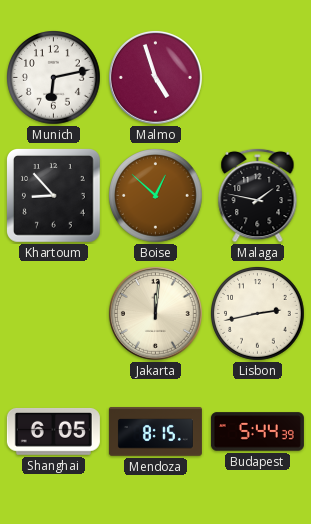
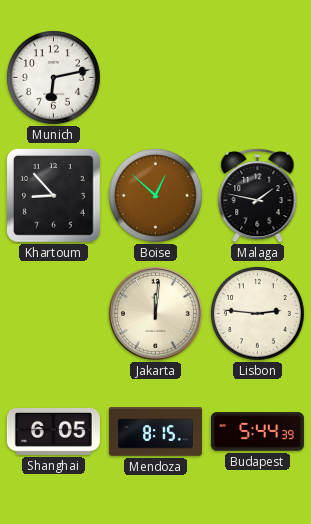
Malmo: 4:57 -> none (155, 77)
Lisbon: 2:43 -> 2:46 (258, 314)
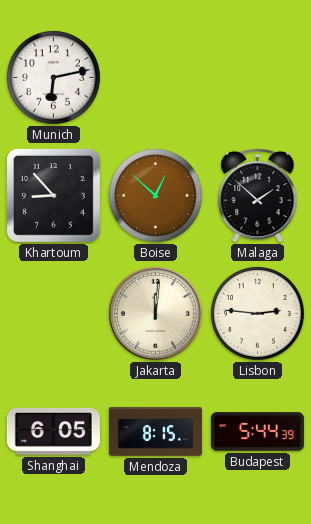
Malaga: 1:47 -> 1:52 (258, 195)
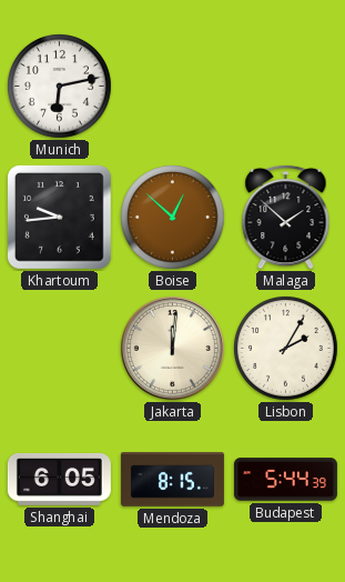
Khartoum: 8:53 -> 9:44 (60, 218)
Lisbon: 2:46 -> 2:05 (286, 349)
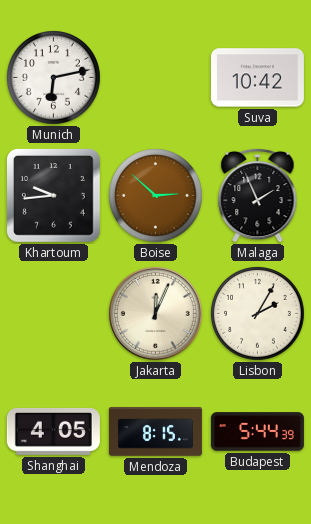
Suva: none -> 10:42 (257, 78)
Boise: 12:52 -> 2:52 (156, 196)
Malaga: 1:52 -> 1:56 (258, 195)
Jakarta: 12:01 -> 12:04 (155, 313)
Shanghai: 6:05 -> 4:05 (53, 431)
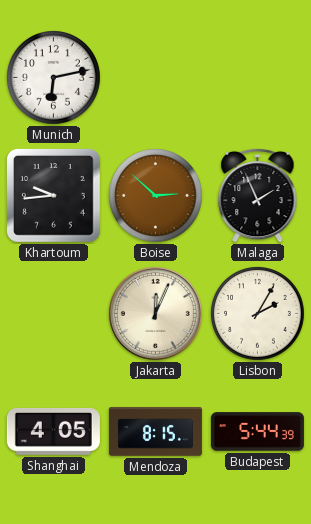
Suva: 10:42 -> none (257, 78)
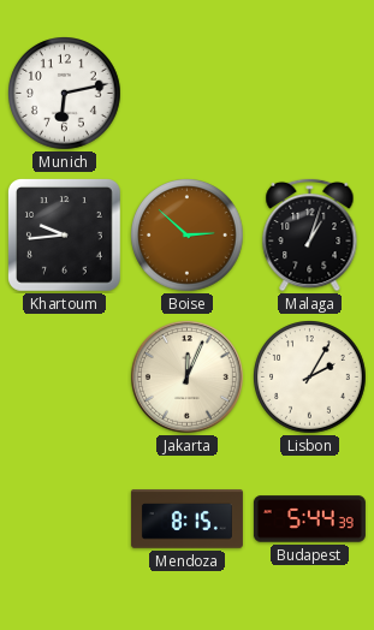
Malaga: 1:56 -> 1:03 (310, 234)
Shanghai: 4:05 -> none (53, 431)
